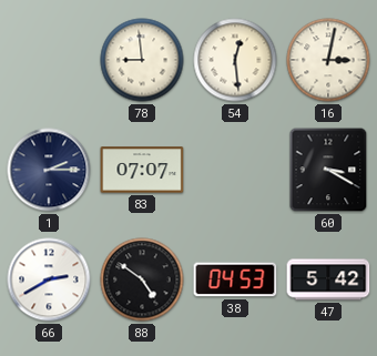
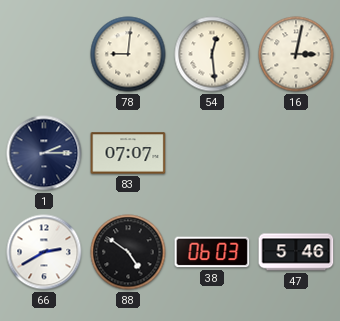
78: 8:59 -> 9:01 (128, 54)
60: 3:20 -> none (328, 170)
38: 04:53 -> 06:03 (212, 252)
47: 5:42 -> 5:46 (296, 252)
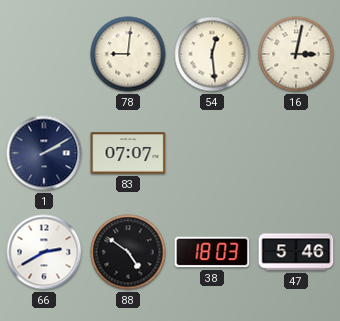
1: 2:15 -> 2:10 (44, 153)
38: 06:03 -> 18:03 (212, 252)
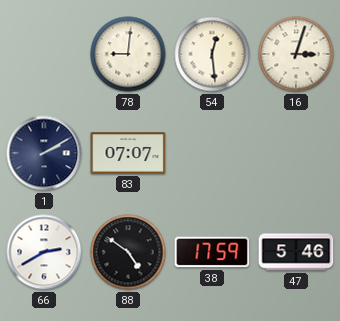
16: 3:02 -> 3:03 (296, 54)
38: 18:03 -> 17:59 (212, 252)
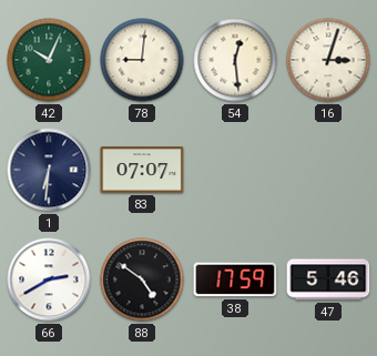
42: none -> 10:04 (49, 60)
1: 2:10 -> 6:31 (49, 170)
